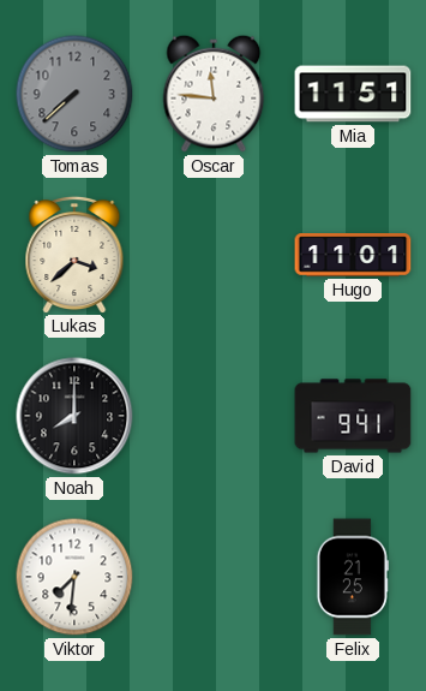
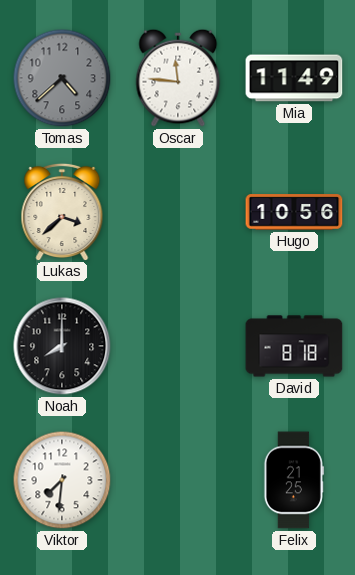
Tomas: 7:38 -> 4:38 (62, 78)
Mia: 11:51 -> 11:49 (294, 78)
Hugo: 11:01 -> 10:56 (294, 212)
David: 9:41 -> 8:18 (294, 346)
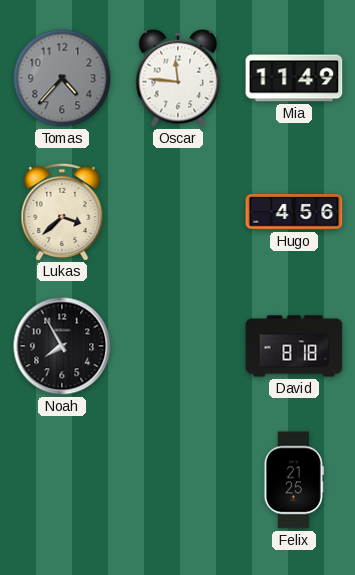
Tomas: 4:38 -> 4:37 (62, 78)
Hugo: 10:56 -> 4:56 (294, 212)
Noah: 8:00 -> 7:55 (62, 346)
Viktor: 7:31 -> none (62, 480)
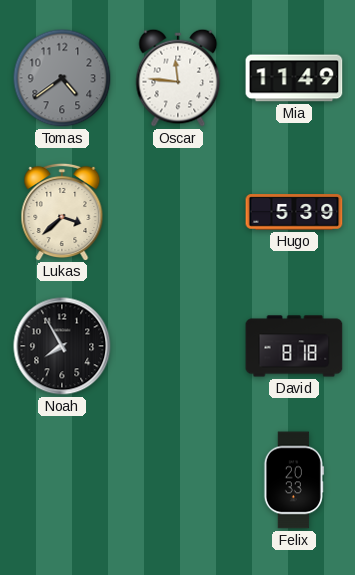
Tomas: 4:37 -> 4:39 (62, 78)
Hugo: 4:56 -> 5:39 (294, 212)
Felix: 21:25 -> 20:33 (294, 480)
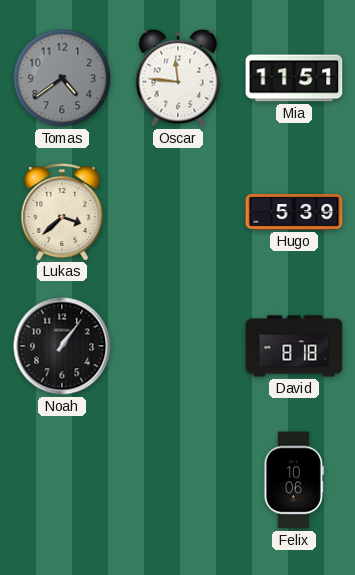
Mia: 11:49 -> 11:51 (294, 78)
Noah: 7:55 -> 1:06 (62, 346)
Felix: 20:33 -> 10:06 (294, 480)
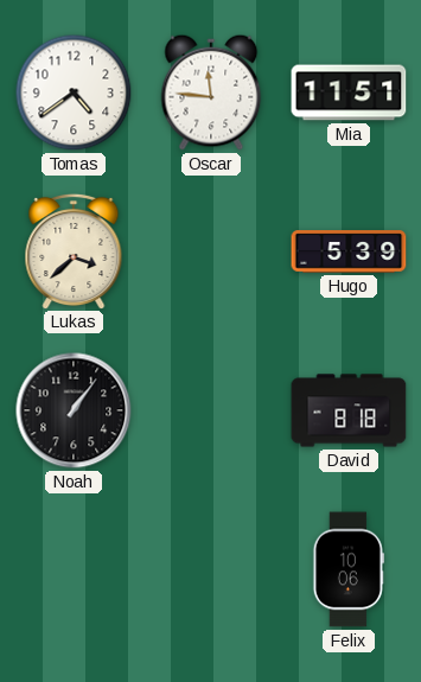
Tomas dial: grey -> white (74, 93)
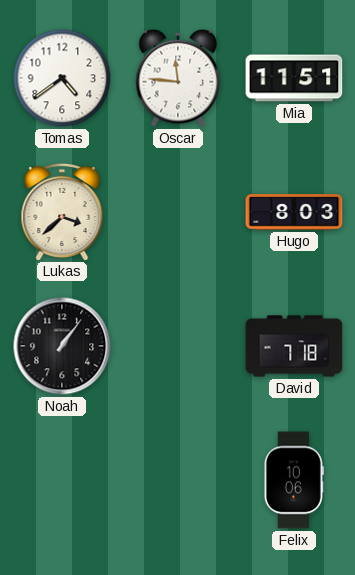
Hugo: 5:39 -> 8:03 (294, 212)
David: 8:18 -> 7:18 (294, 346)
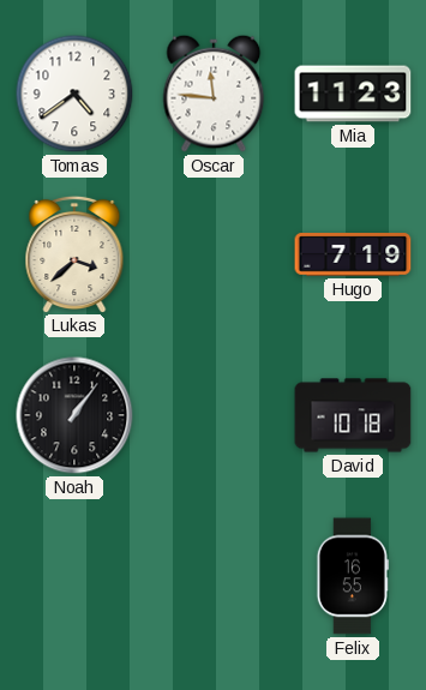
Mia: 11:51 -> 11:23 (353, 94)
Hugo: 8:03 -> 7:19 (353, 254)
David: 7:18 -> 10:18 (353, 415)
Felix: 10:06 -> 16:55 (353, 576)
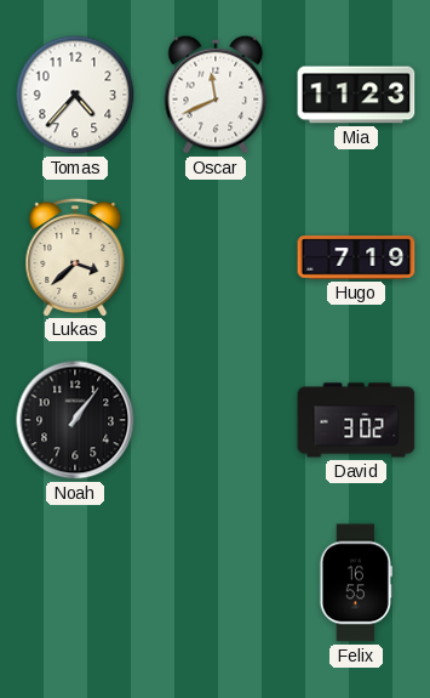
Tomas: 4:39 -> 4:37 (75, 95)
Oscar: 11:46 -> 11:41 (216, 95)
David: 10:18 -> 3:02 (356, 420)
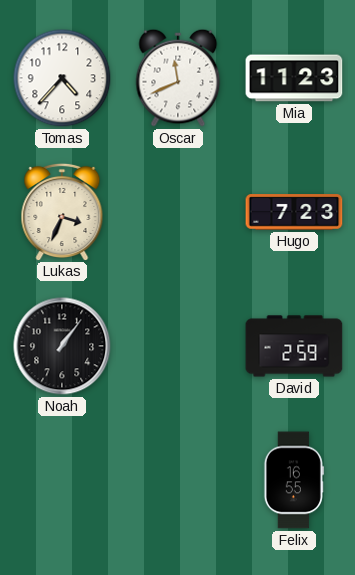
Lukas: 3:38 -> 3:34 (62, 211)
Hugo: 7:19 -> 7:23 (294, 212)
David: 3:02 -> 2:59 (294, 346)
